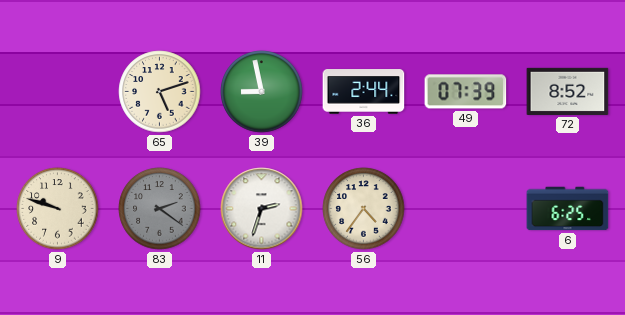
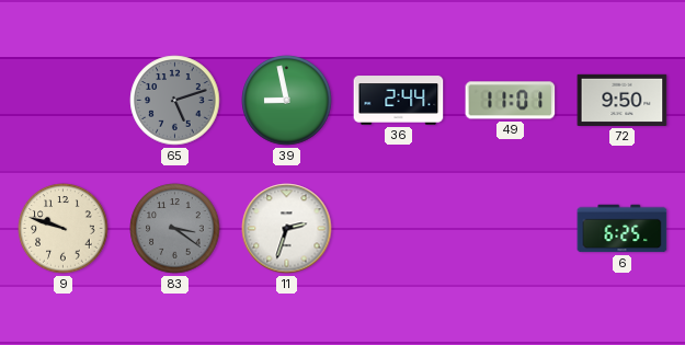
65 dial: cream -> grey (175, 101)
49: 07:39 -> 11:01 (511, 101)
72: 8:52 -> 9:50 (623, 100)
83: 2:21 -> 3:21 (175, 229)
56: 4:36 -> none (364, 209)
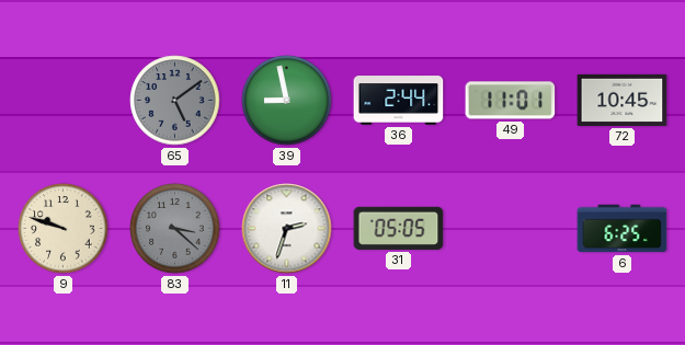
65: 5:12 -> 5:09 (175, 101)
72: 9:50 -> 10:45 (623, 100)
83: 3:21 -> 3:22 (175, 229)
31: none -> 05:05 (399, 228)
